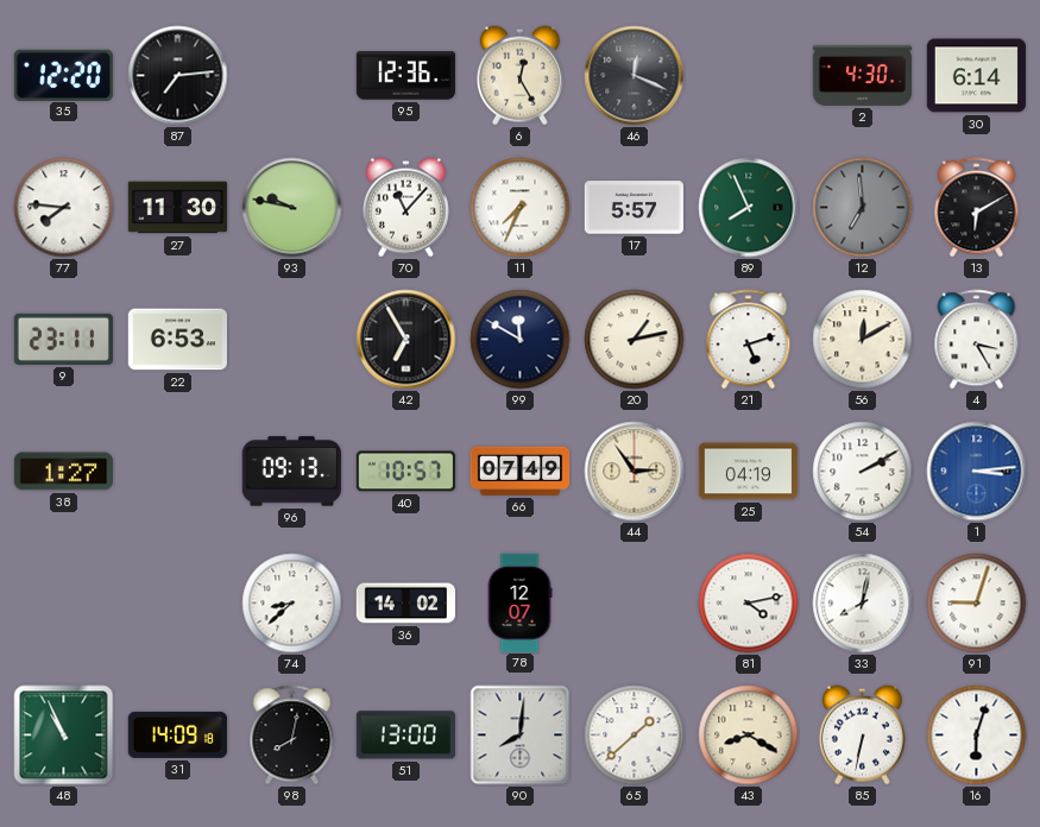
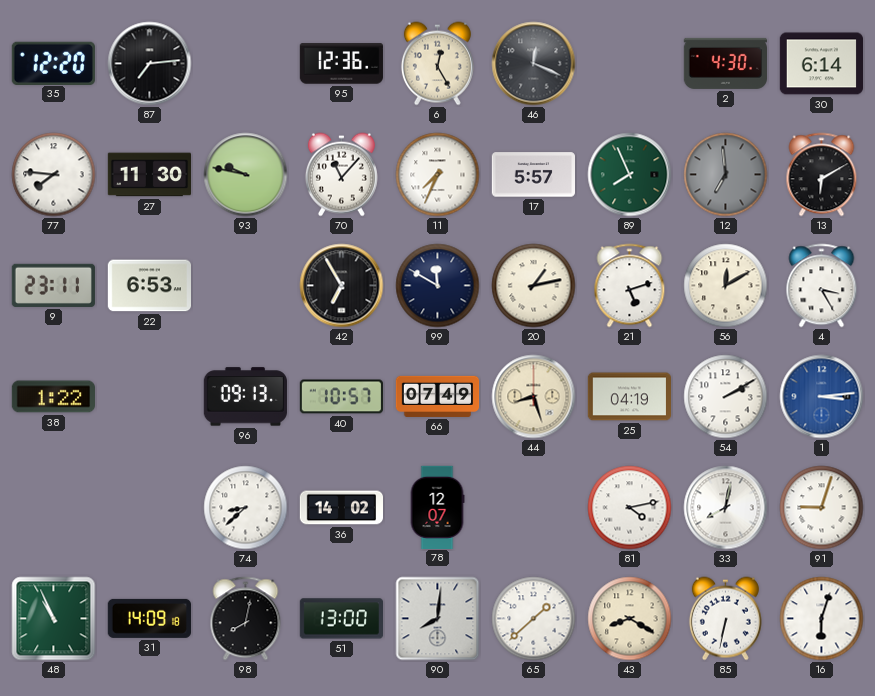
38: 1:27 -> 1:22 (53, 397)
44: 2:54 -> 8:27 (534, 397)
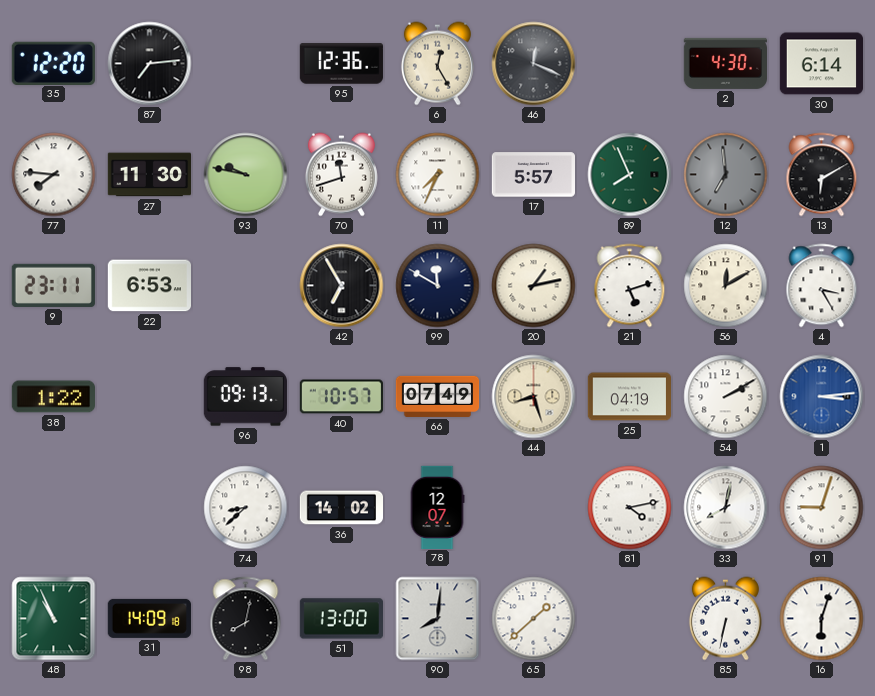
70: 11:07 -> 11:42 (341, 175)
43: 8:20 -> none (630, 619)
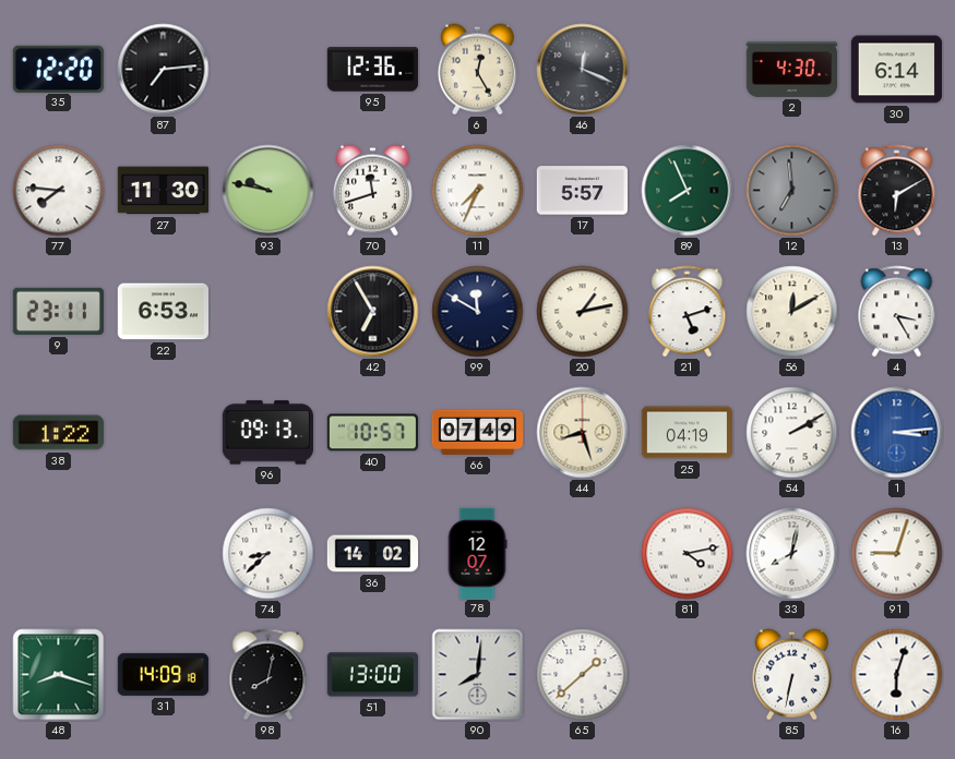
48: 10:56 -> 8:18 (59, 675)
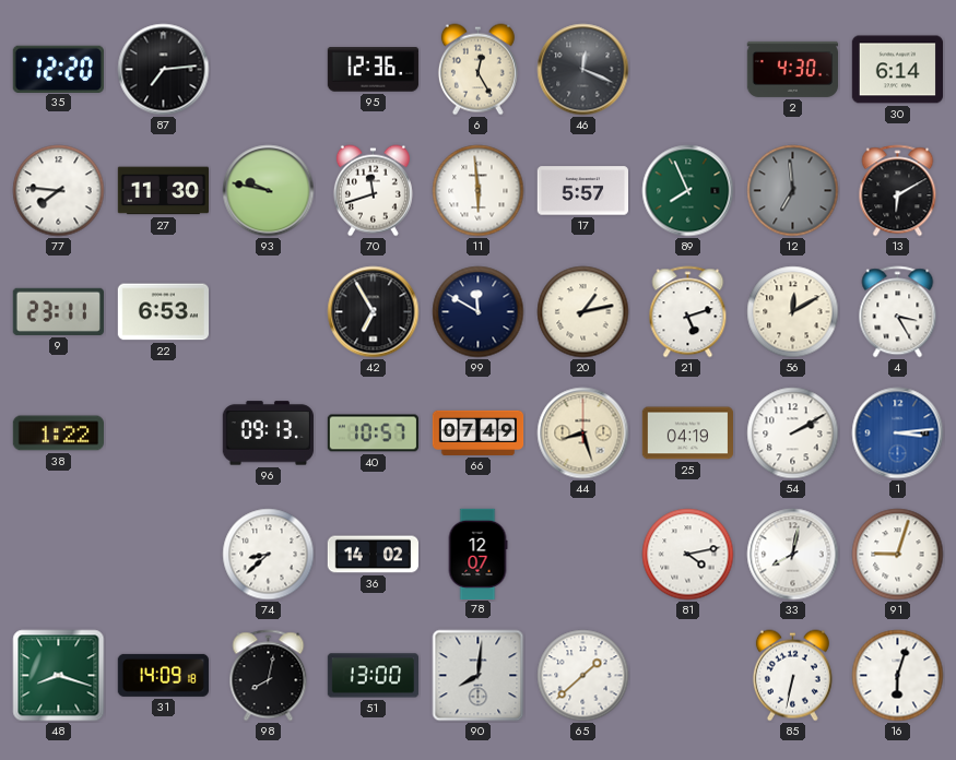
11: 7:34 -> 5:59 (479, 191)
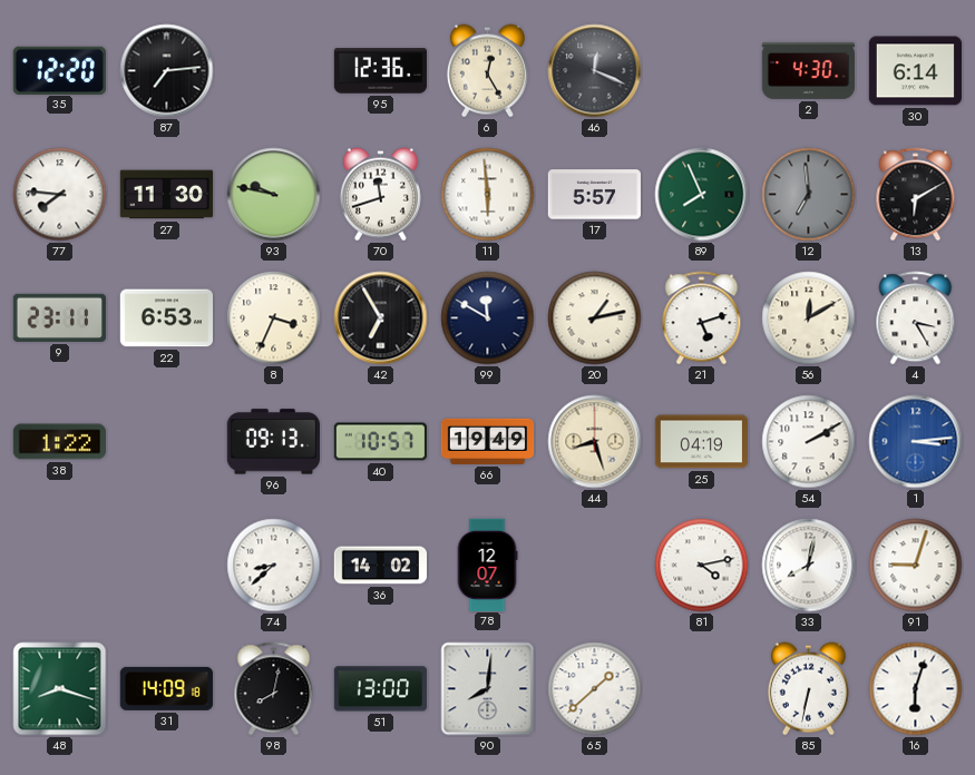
8: none -> 3:34 (274, 318)
66: 07:49 -> 19:49 (488, 441)
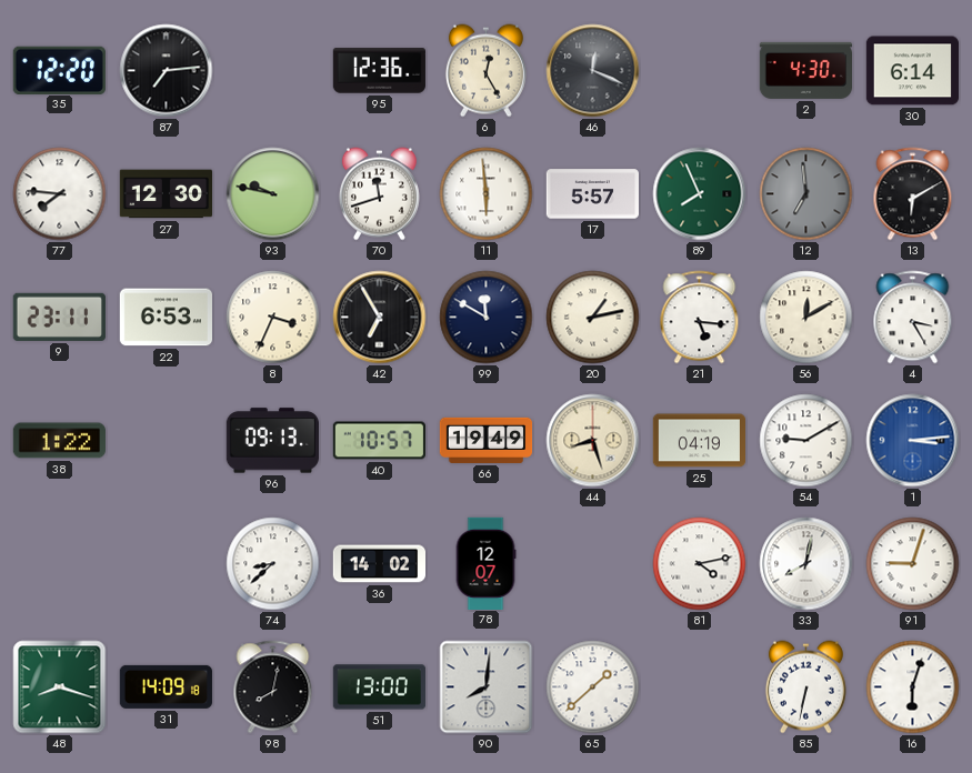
27: 11:30 -> 12:30 (166, 194)
21: 5:12 -> 5:16 (700, 318)
54: 2:10 -> 9:10 (806, 441)
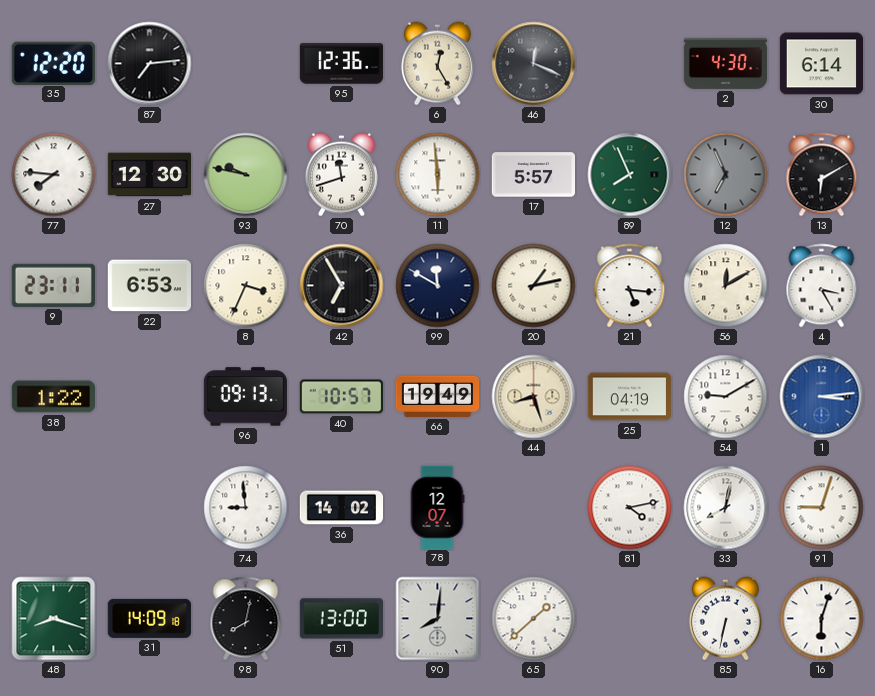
12: 6:59 -> 6:56 (726, 175)
74: 8:38 -> 8:59 (246, 508)
